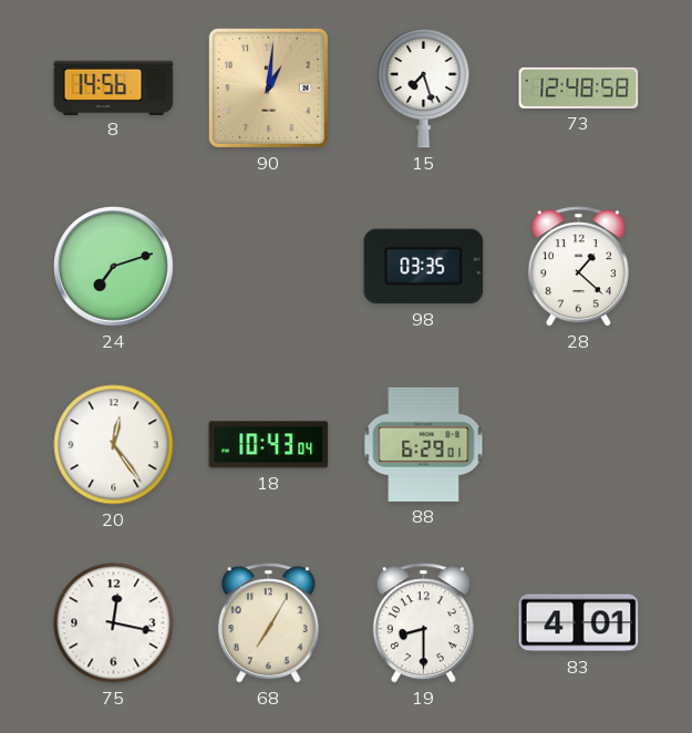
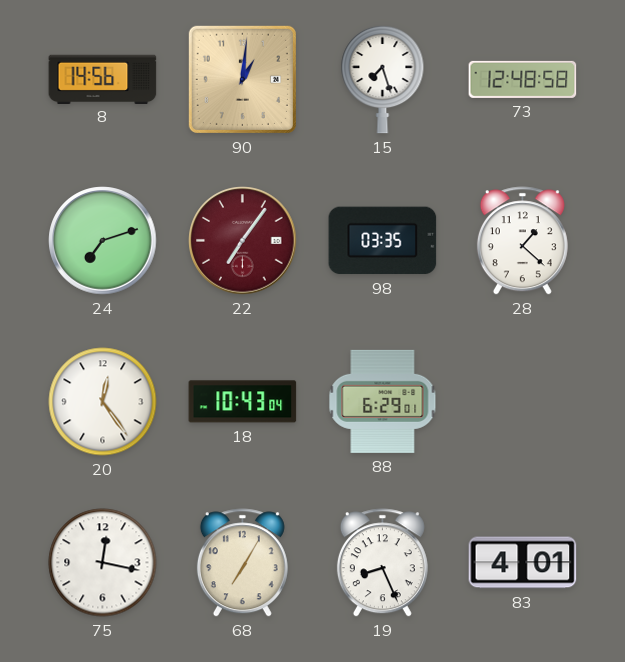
22: none -> 7:06 (243, 241)
19: 8:30 -> 8:26 (382, 563)
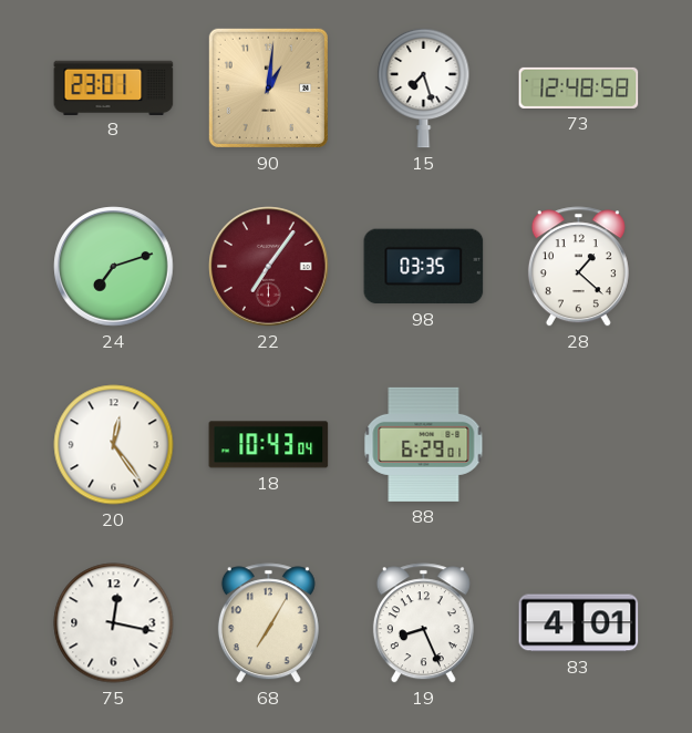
8: 14:56 -> 23:01 (114, 87)
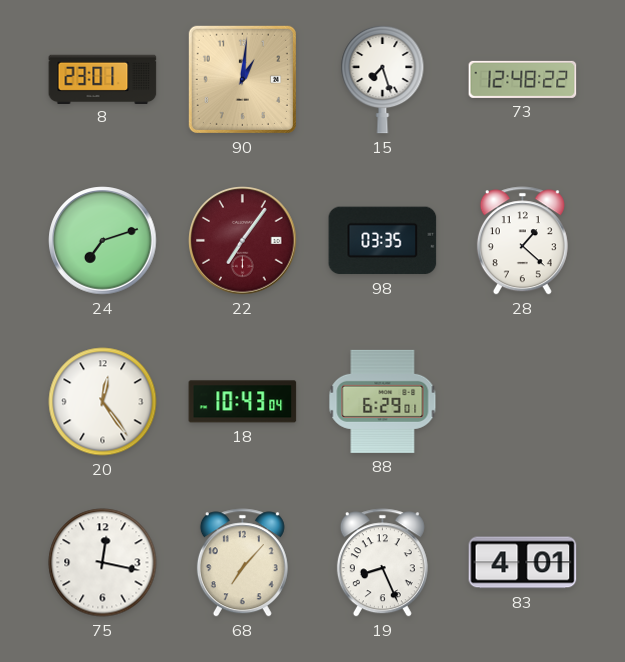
73: 12:48:58 -> 12:48:22 (523, 79)
68: 7:05 -> 7:07 (242, 563)
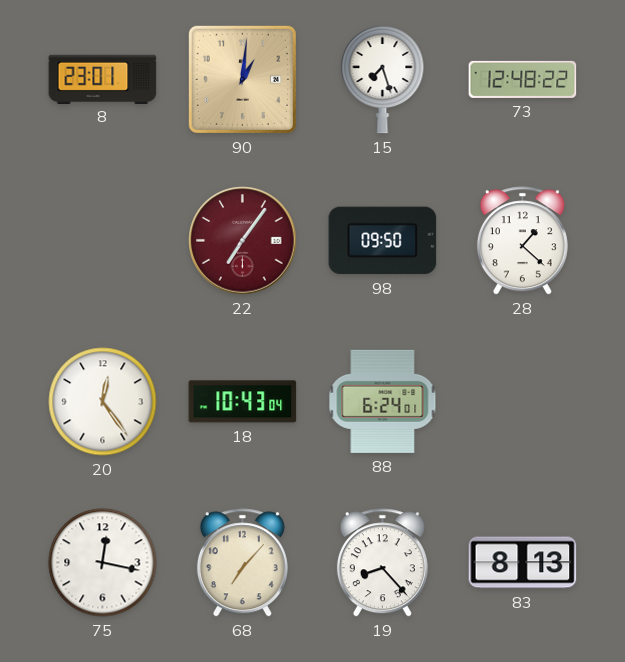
24: 7:12 -> none (103, 241)
98: 03:35 -> 09:50 (383, 241)
88: 6:29 -> 6:24 (383, 401)
19: 8:26 -> 8:23 (382, 563)
83: 4:01 -> 8:13 (523, 563)
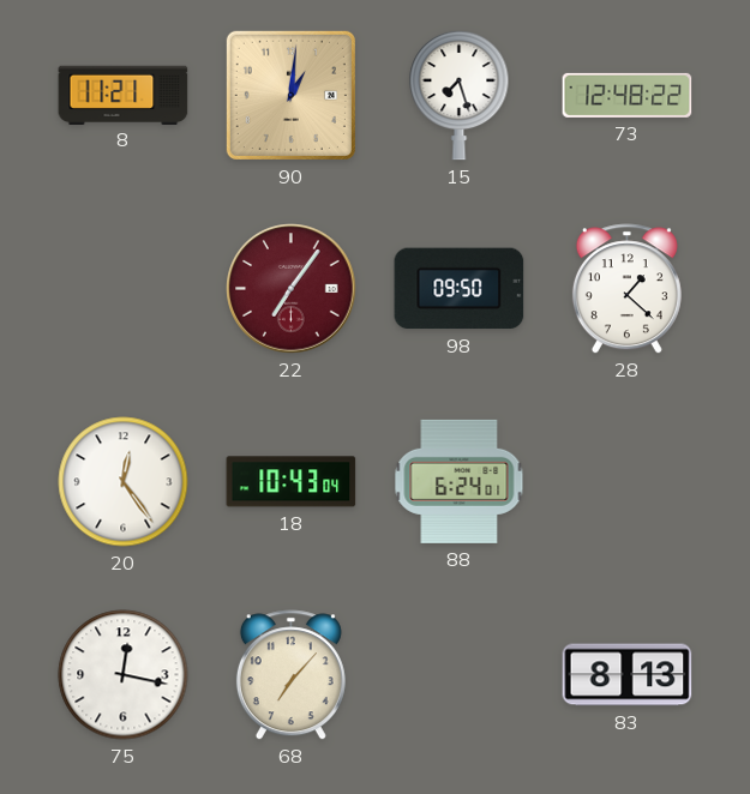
8: 23:01 -> 11:21 (124, 95)
19: 8:23 -> none (382, 563)
